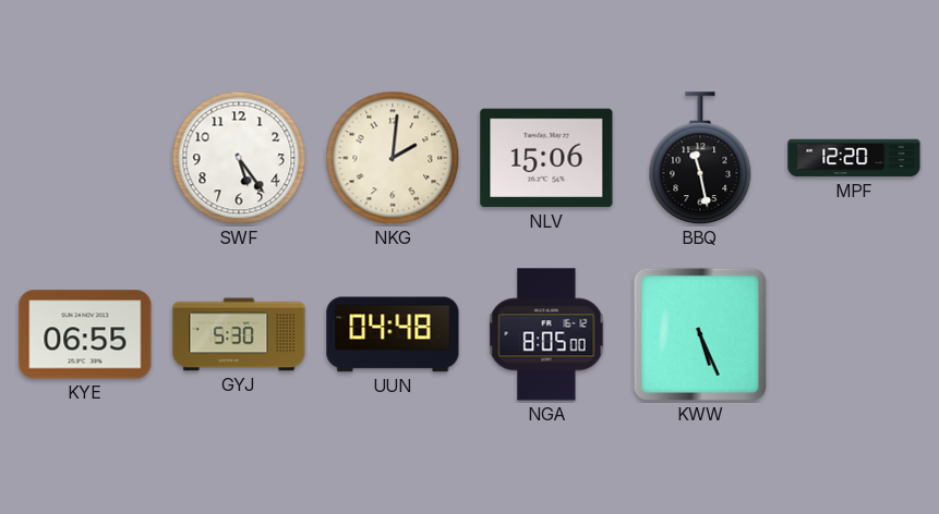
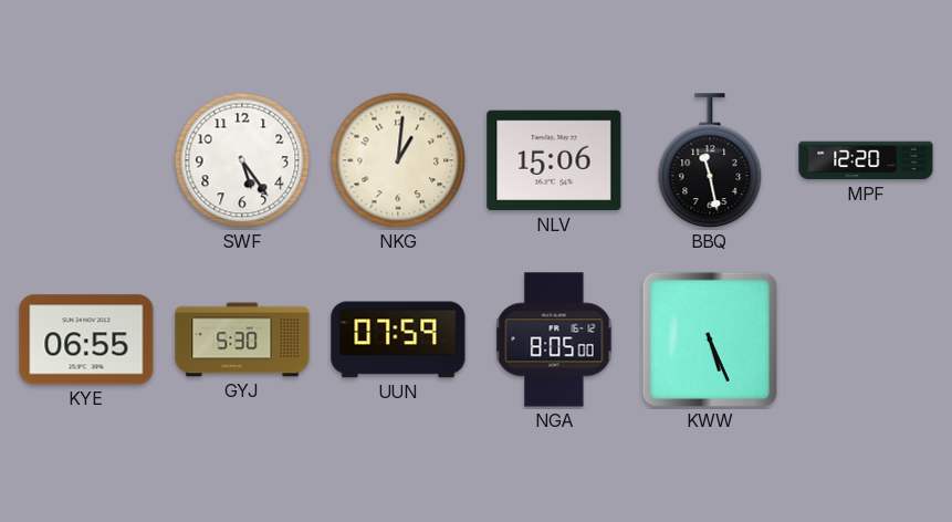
NKG: 2:01 -> 1:01 (398, 160)
UUN: 04:48 -> 07:59 (398, 340)
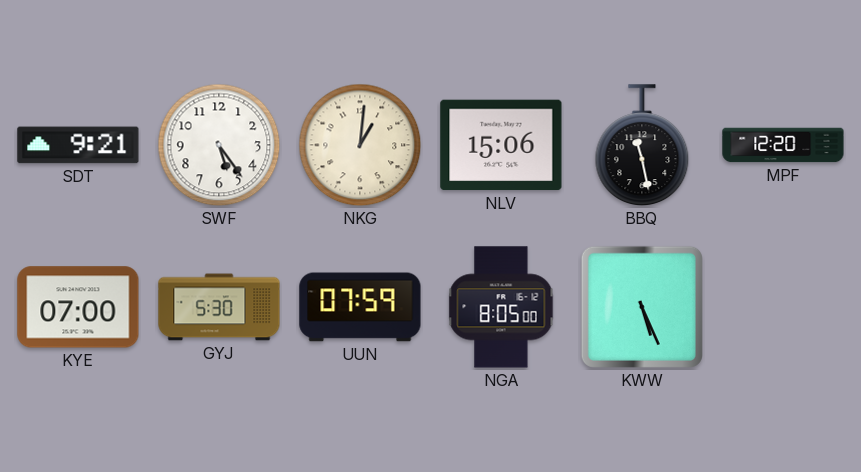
SDT: none -> 9:21 (78, 145)
KYE: 06:55 -> 07:00 (78, 307)
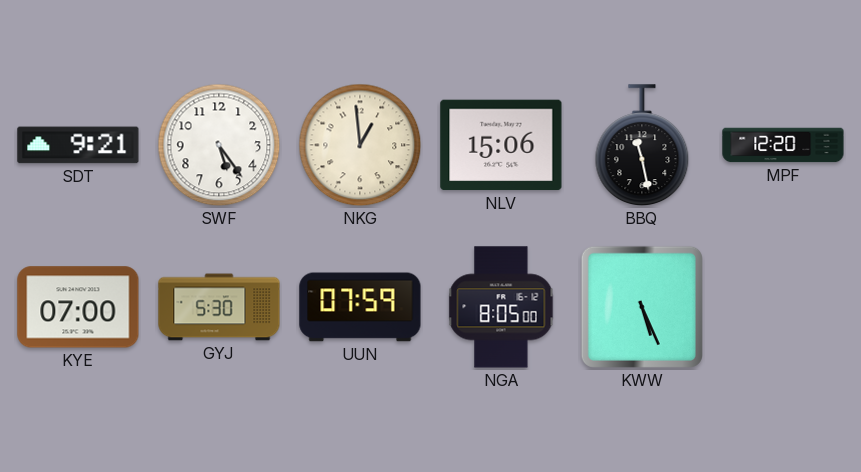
NKG: 1:01 -> 12:59 (360, 145)
